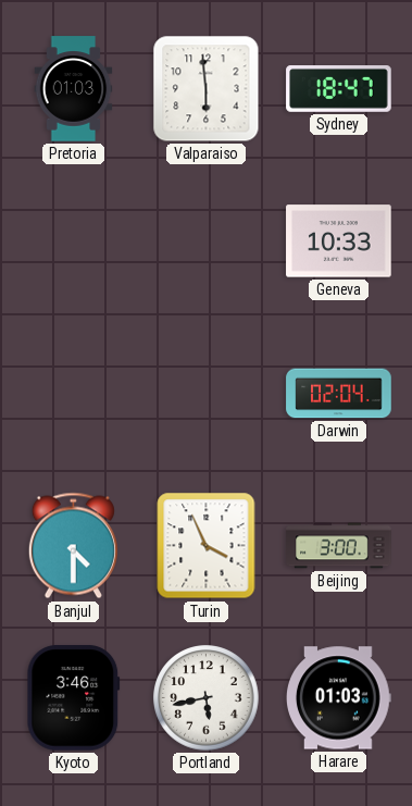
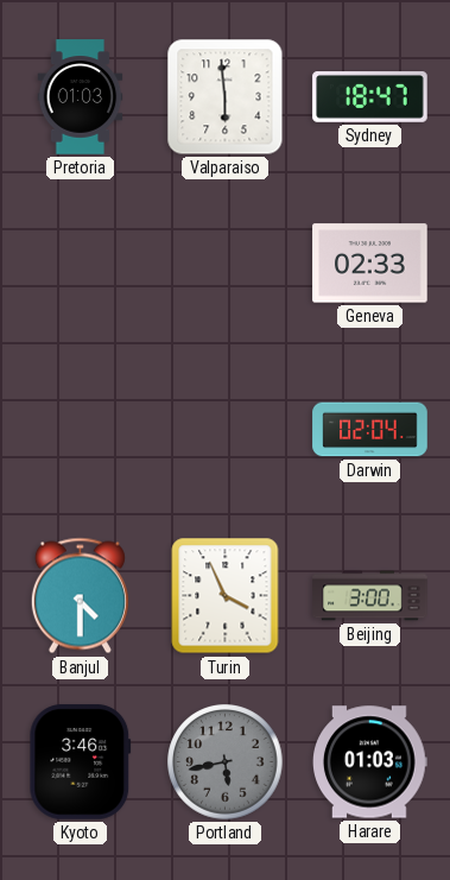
Geneva: 10:33 -> 02:33 (370, 264)
Portland dial: white -> grey (226, 762)
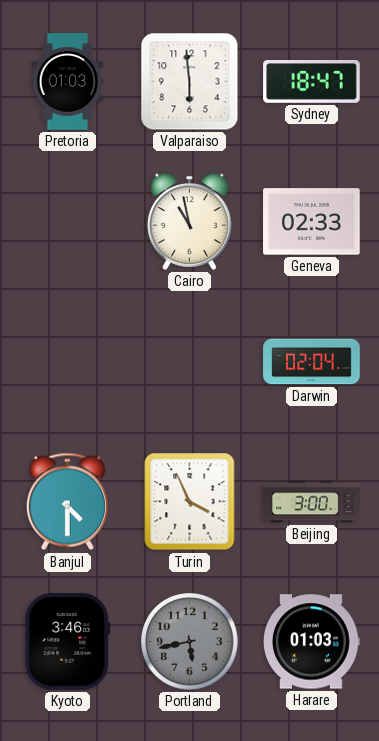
Cairo: none -> 10:58 (190, 221)
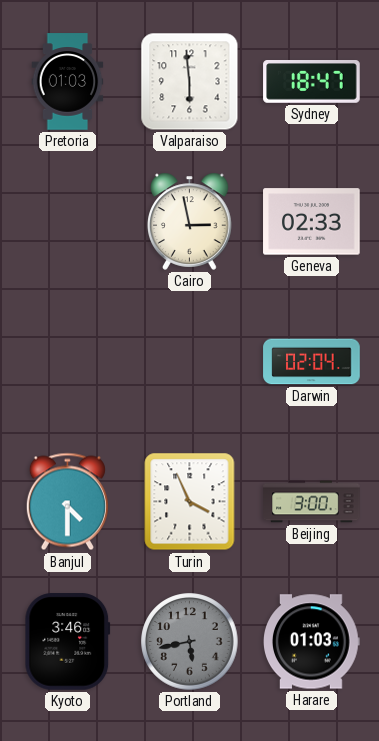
Cairo: 10:58 -> 2:58 (190, 221)
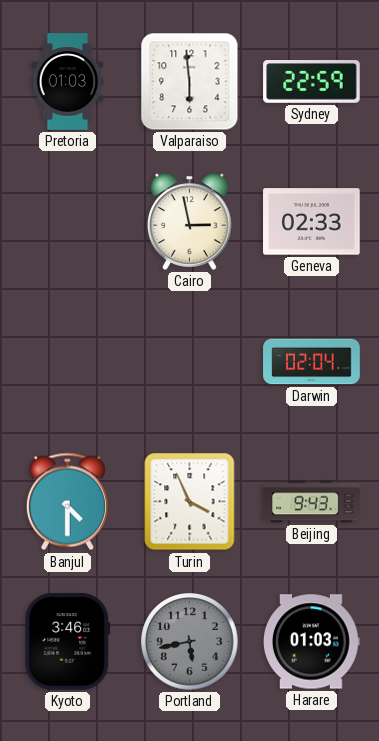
Sydney: 18:47 -> 22:59 (312, 82)
Beijing: 3:00 -> 9:43 (312, 502)
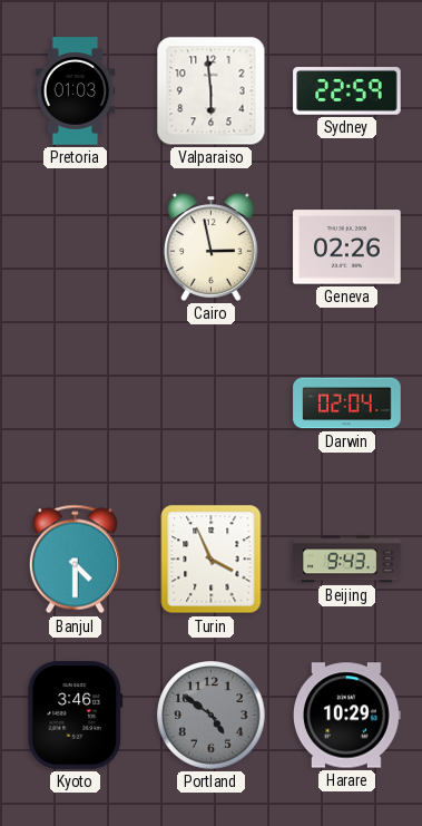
Geneva: 02:33 -> 02:26 (347, 247)
Portland: 5:43 -> 4:51 (212, 716)
Harare: 01:03 -> 10:29 (347, 716)
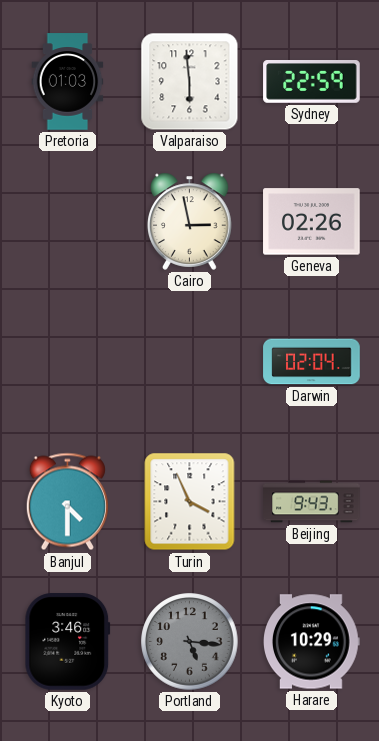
Portland: 4:51 -> 5:16 (190, 642)
